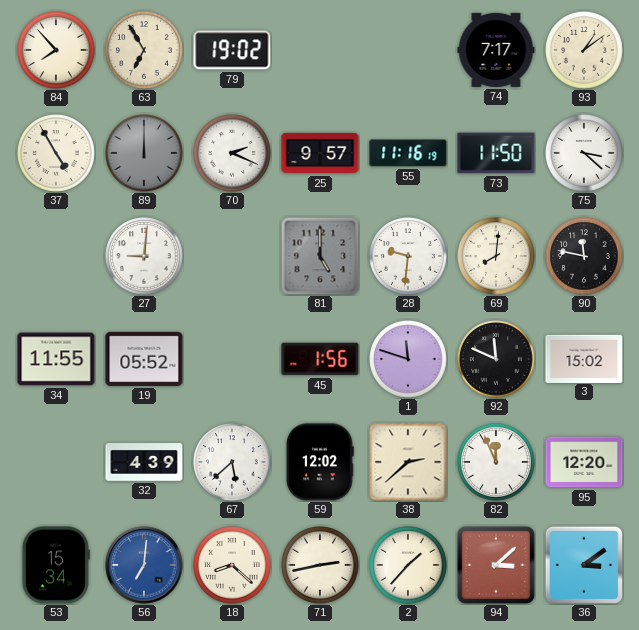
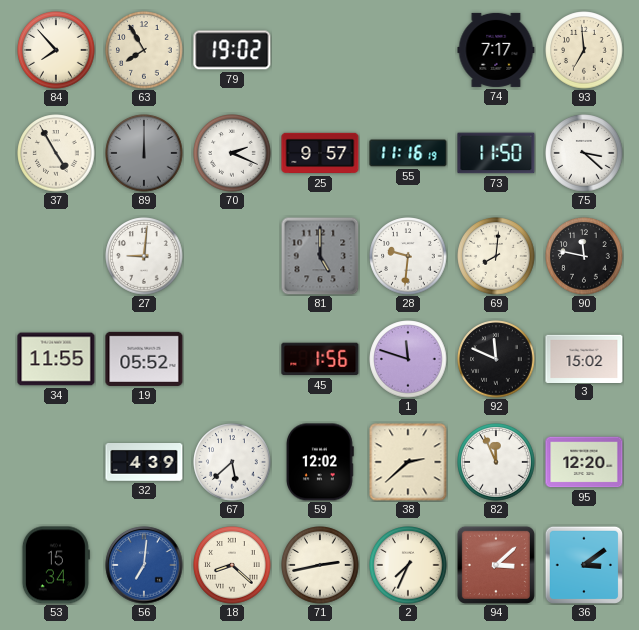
63: 6:55 -> 7:55 (144, 50)
93: 1:09 -> 6:59 (584, 50)
2: 1:37 -> 7:34 (408, 565)
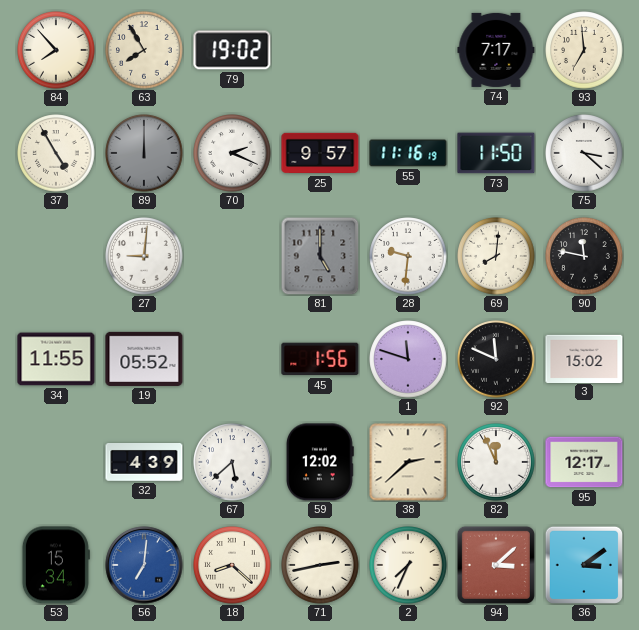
95: 12:20 -> 12:17 (584, 462)
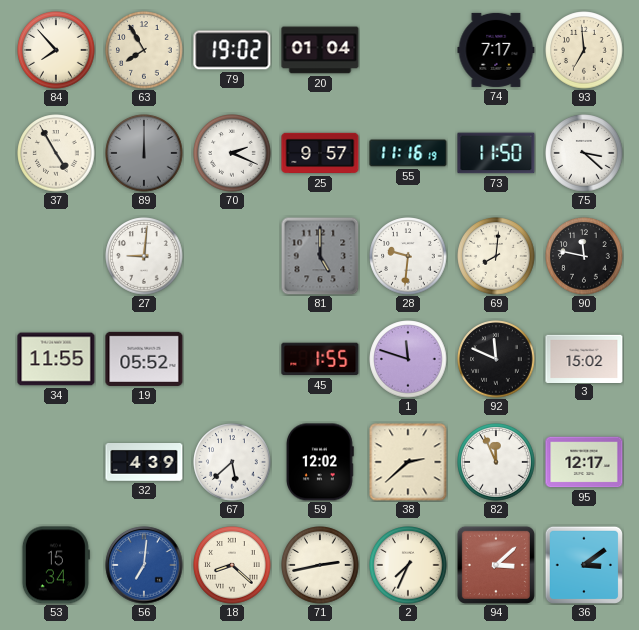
20: none -> 01:04 (320, 50)
45: 1:56 -> 1:55 (320, 359)
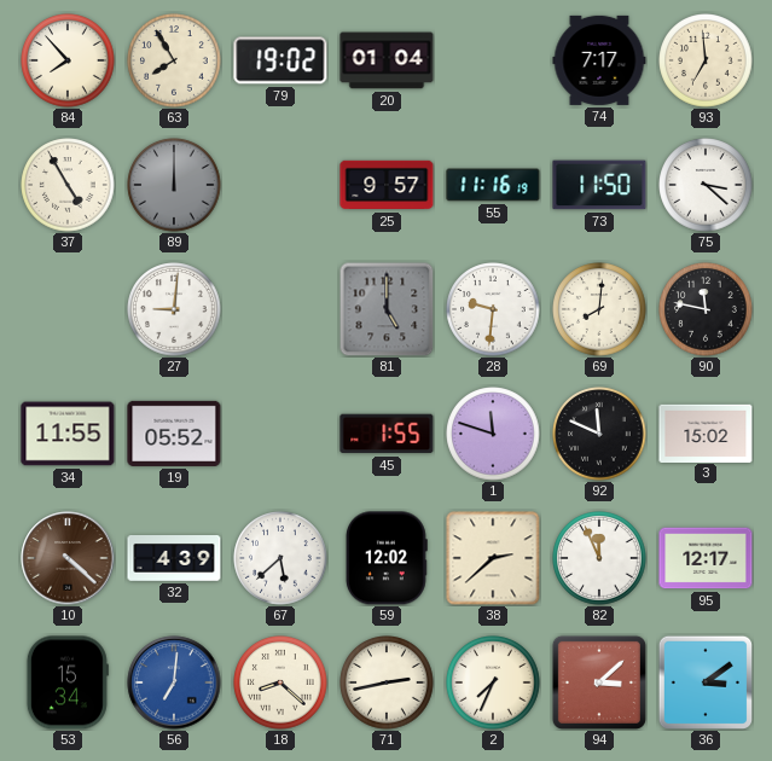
70: 2:19 -> none (232, 153)
10: none -> 4:22 (68, 558)
